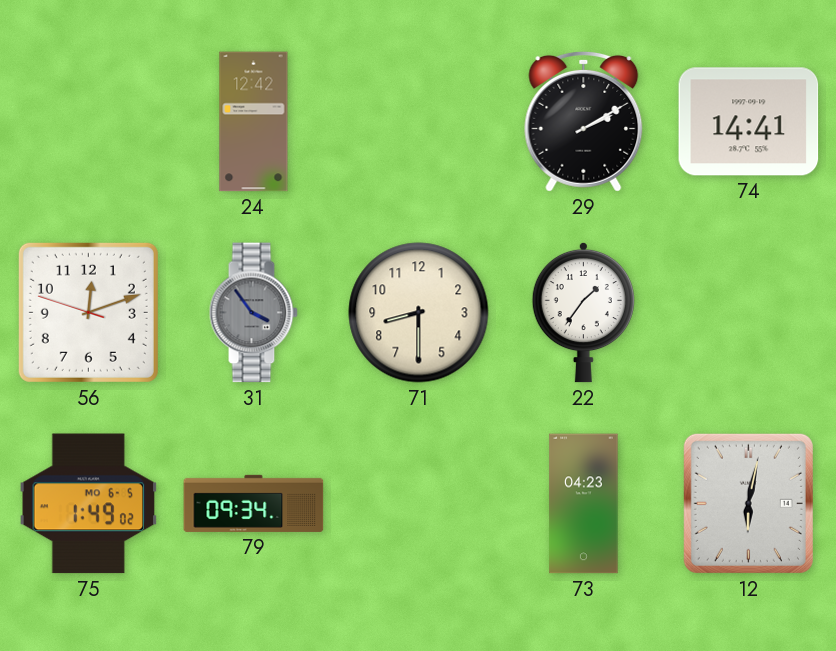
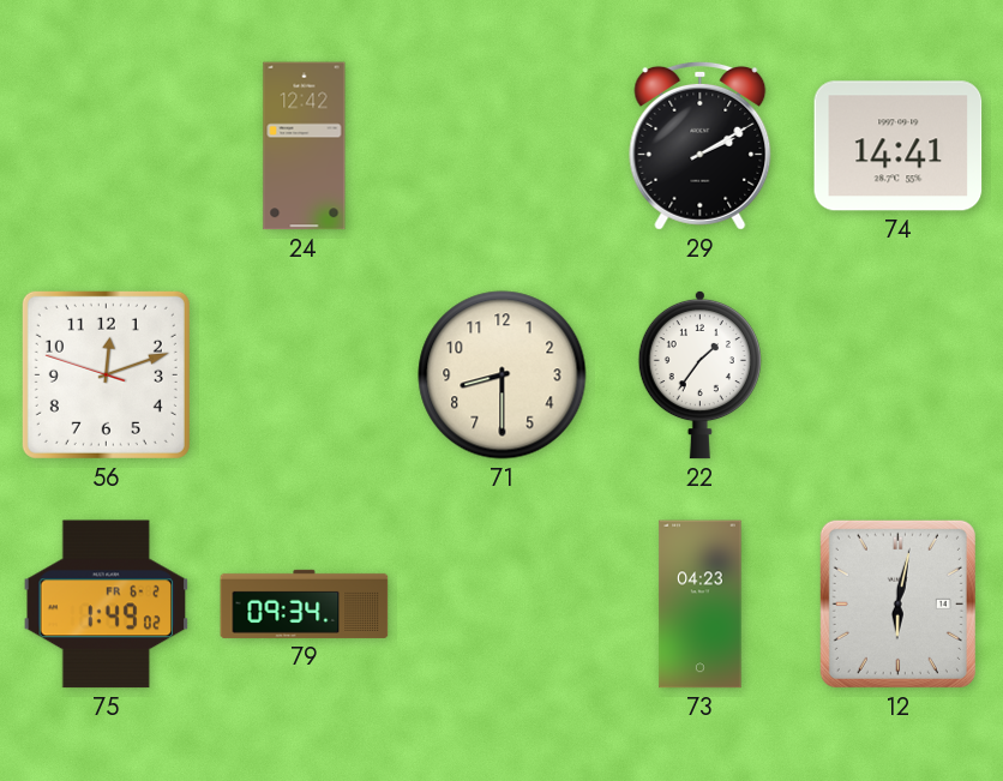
31: 3:54 -> none (253, 313)
75 date: MO 6-5 -> FR 6-2 (107, 605)
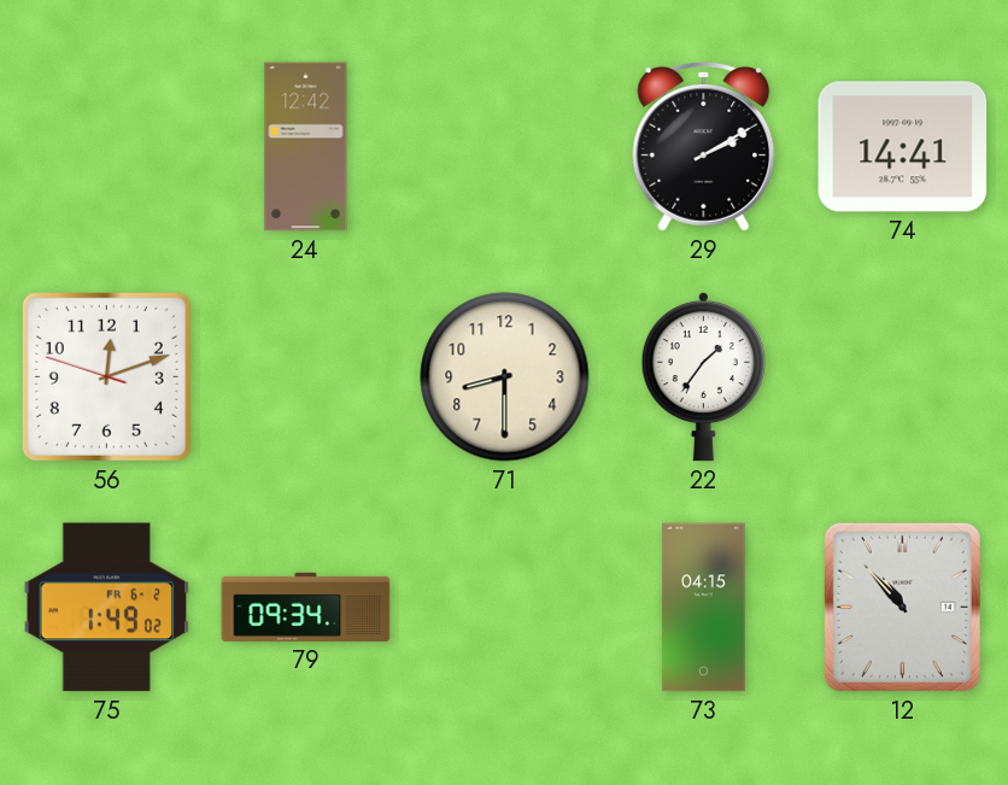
73: 04:23 -> 04:15 (704, 608)
12: 6:02 -> 10:53 (902, 607)
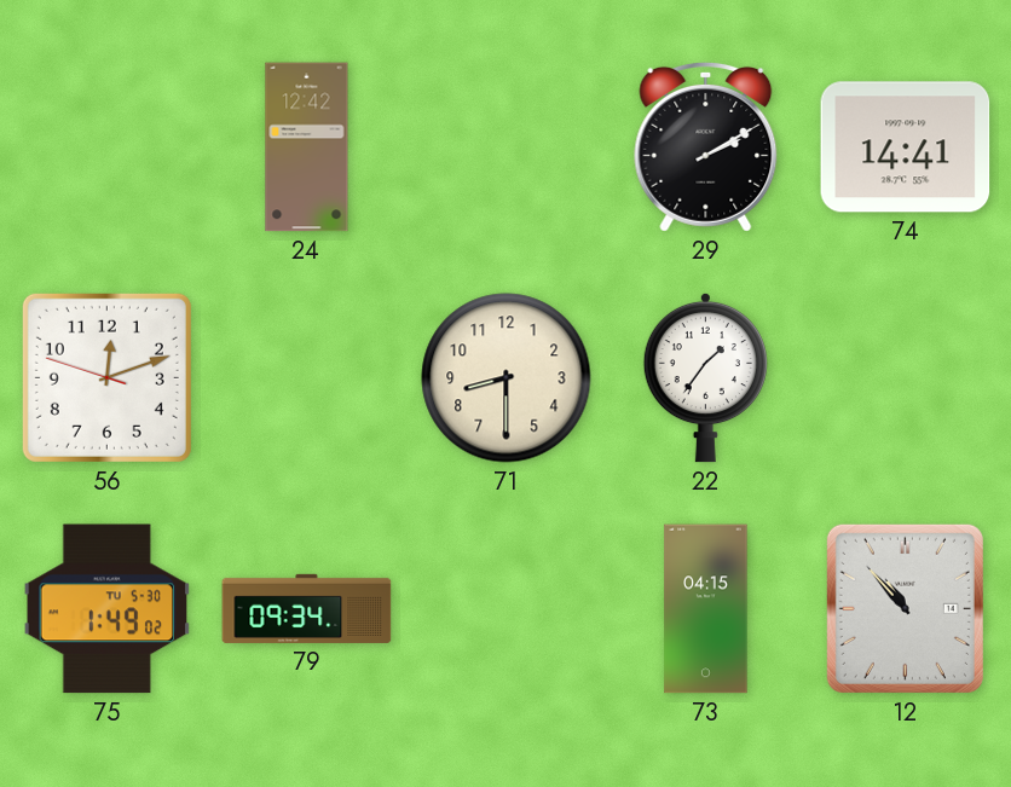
75 date: FR 6-2 -> TU 5-30 (108, 609)
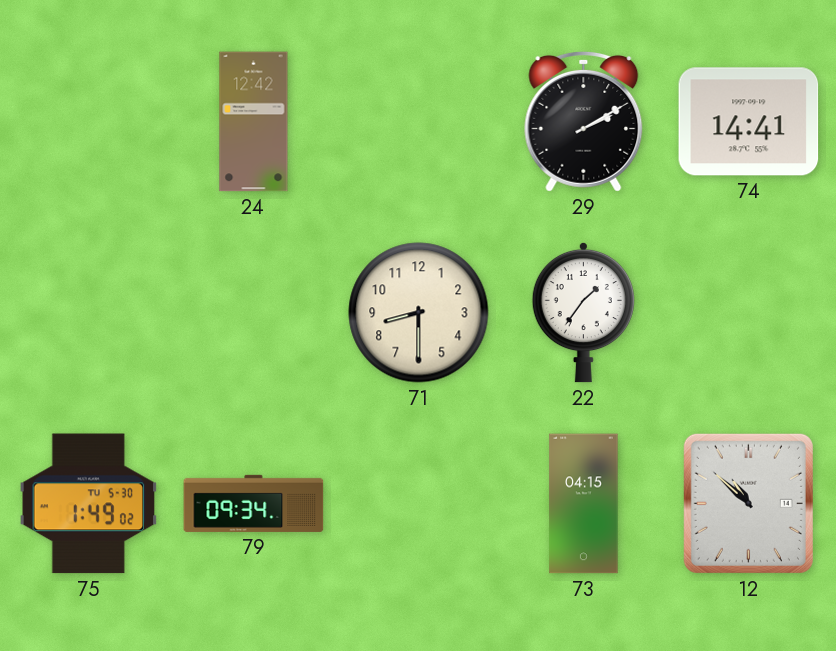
56: 12:11 -> none (106, 377)
12: 10:53 -> 10:52 (748, 503)
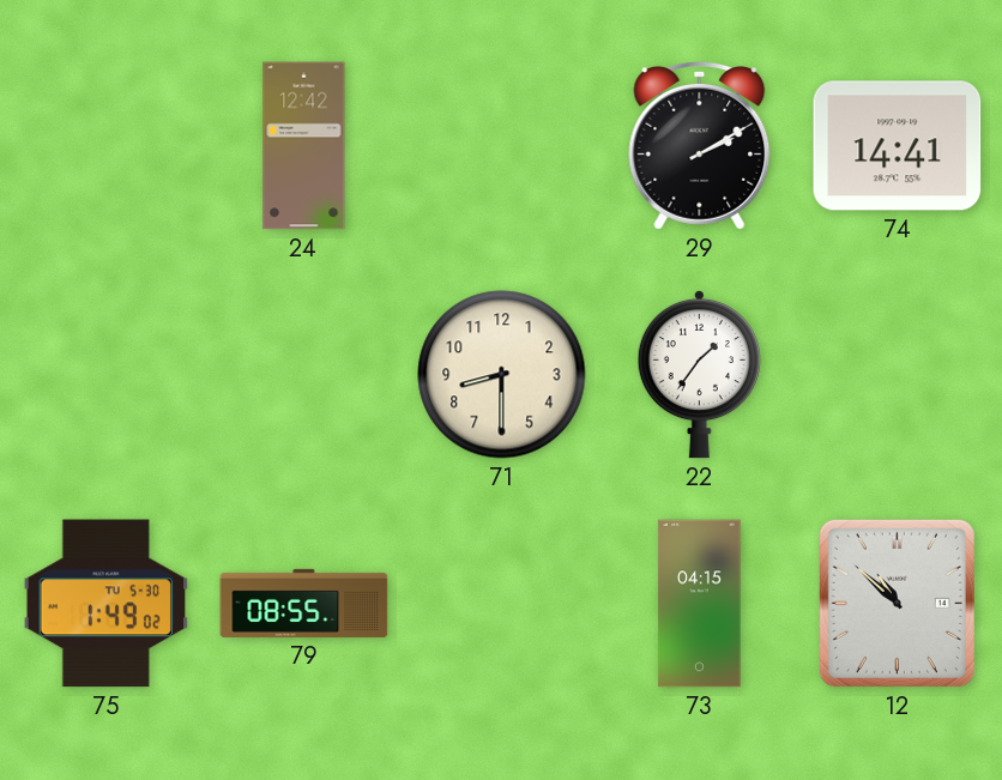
79: 09:34 -> 08:55 (304, 603)
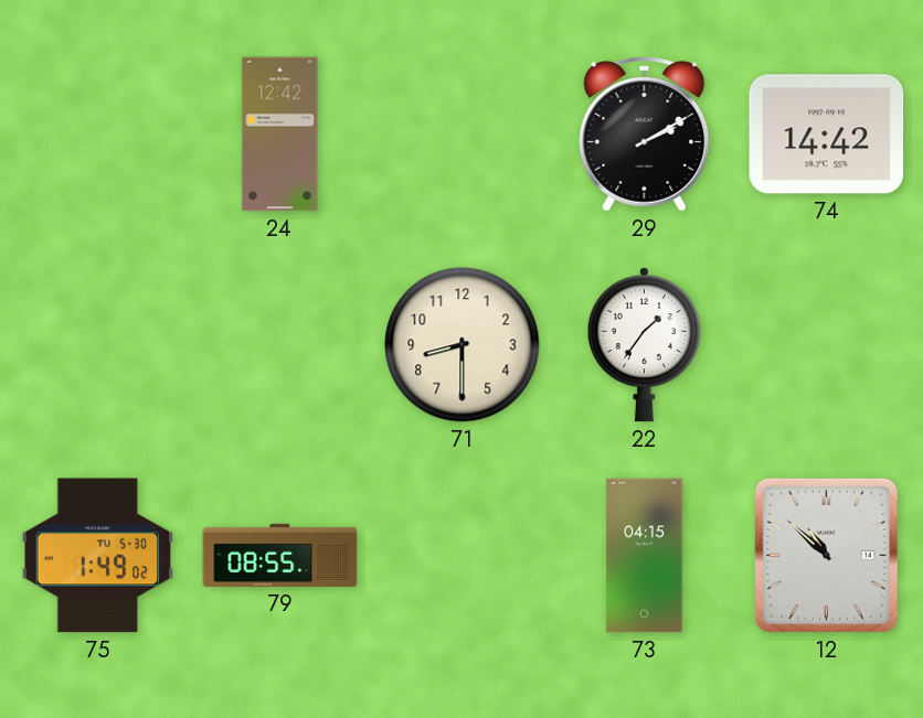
74: 14:41 -> 14:42 (827, 135)
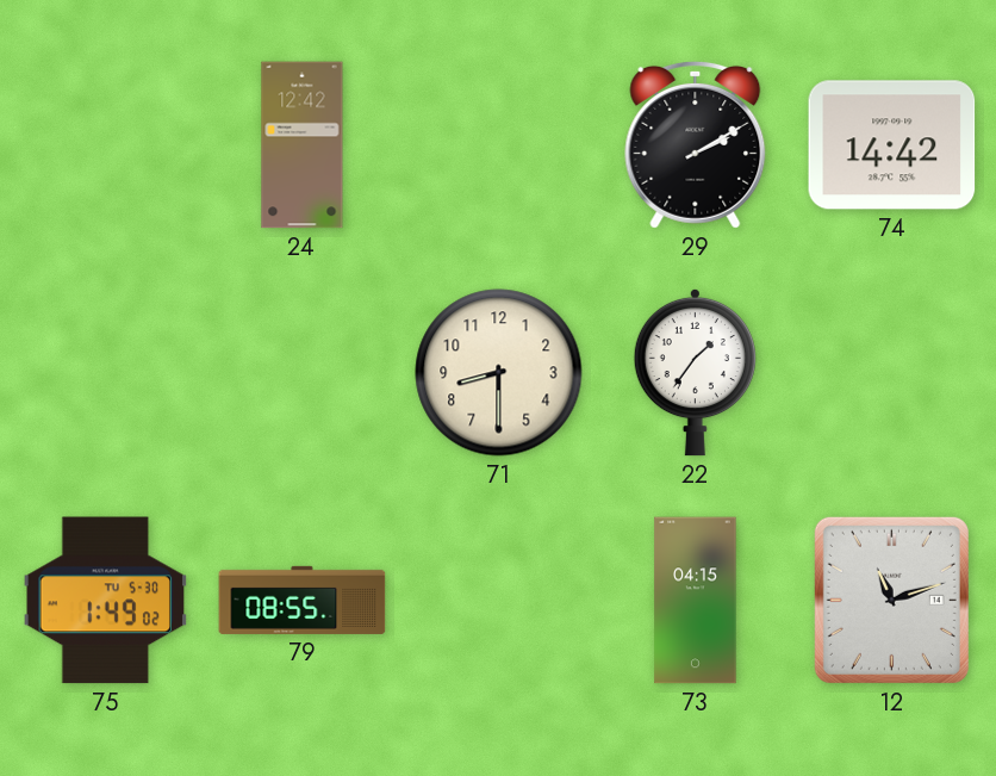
12: 10:52 -> 11:12 (891, 600)
